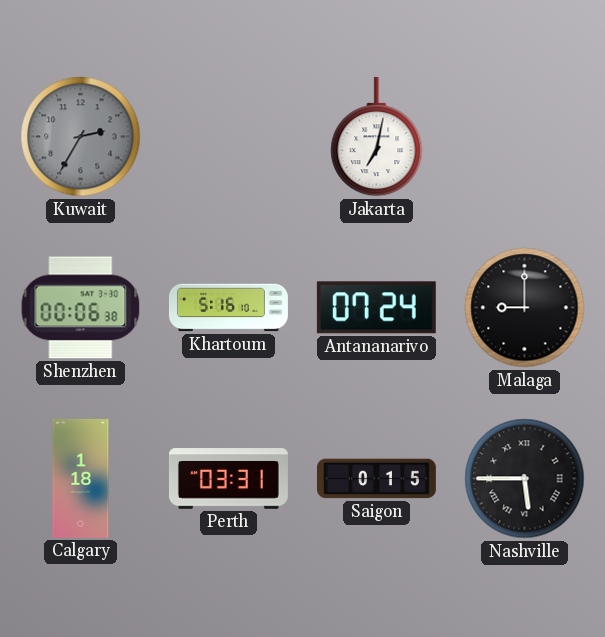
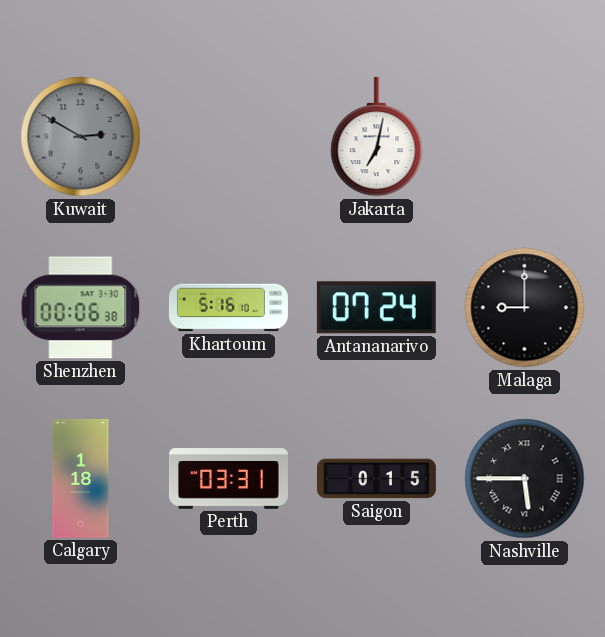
Kuwait: 2:35 -> 2:50 (81, 137)
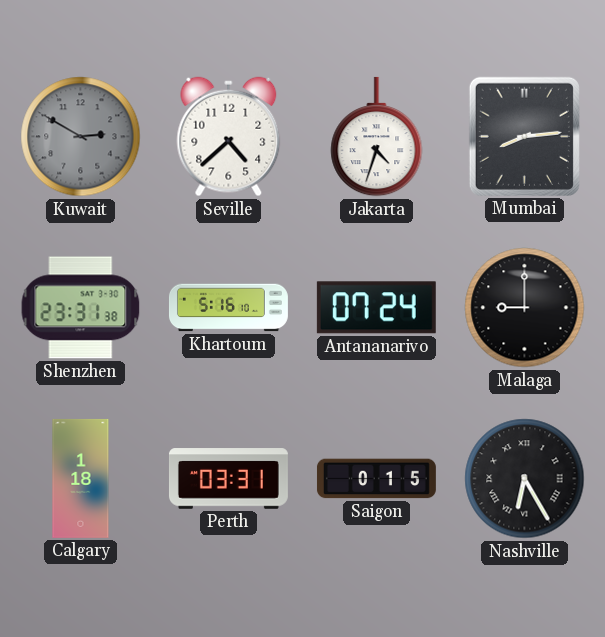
Seville: none -> 4:38 (229, 137)
Jakarta: 7:02 -> 4:33 (377, 137)
Mumbai: none -> 8:14 (524, 136)
Shenzhen: 00:06 -> 23:31 (81, 308)
Nashville: 5:45 -> 6:25 (525, 479)
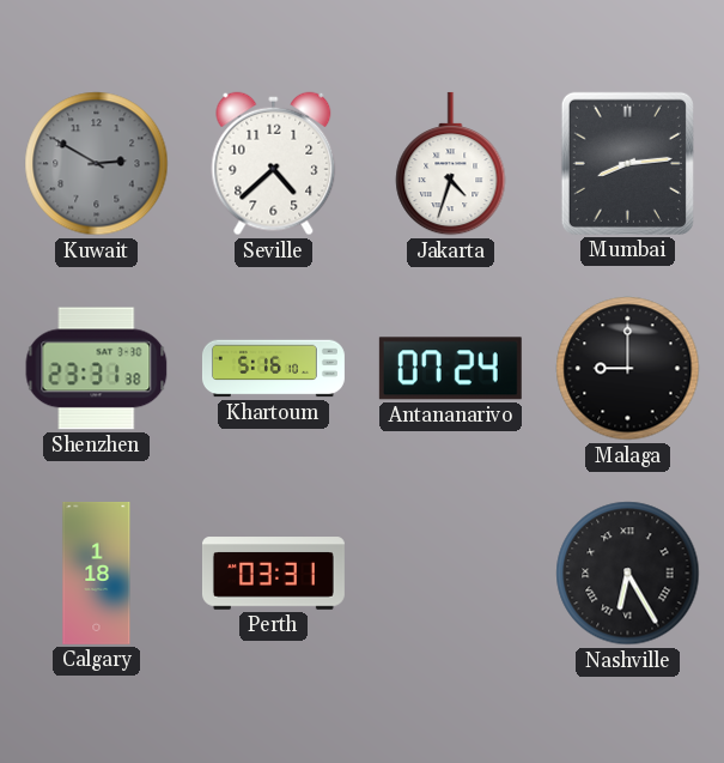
Saigon: 0:15 -> none (376, 479)
